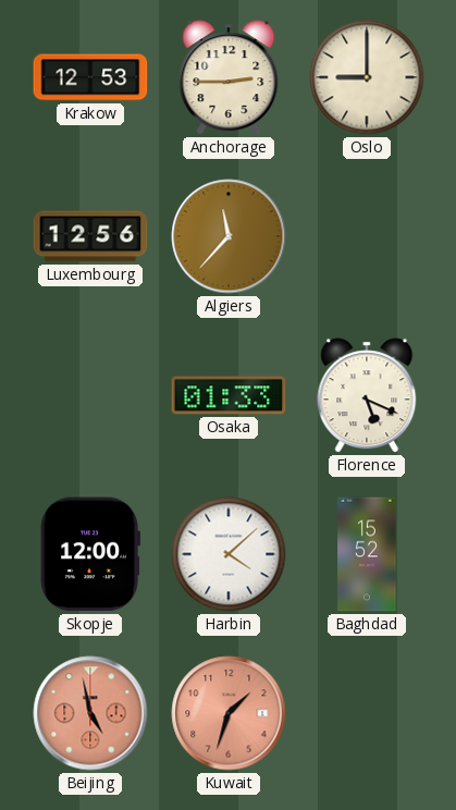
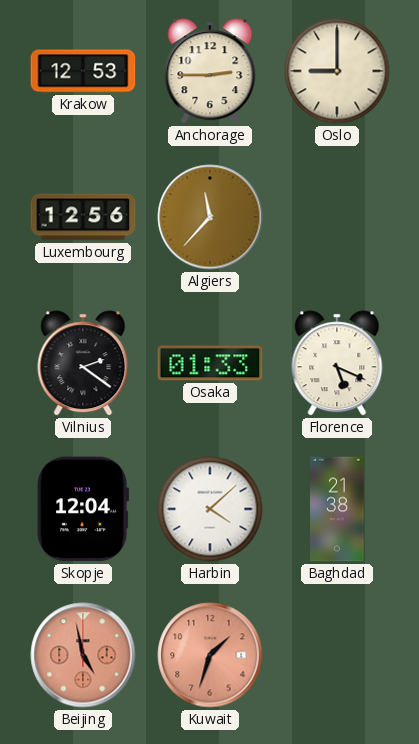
Vilnius: none -> 2:21 (83, 363)
Skopje: 12:00 -> 12:04 (83, 509)
Baghdad: 15:52 -> 21:38 (337, 509)
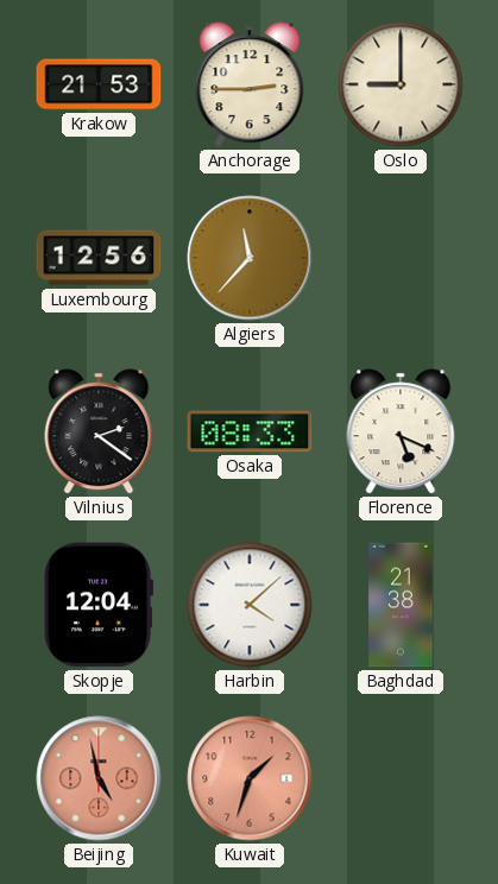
Krakow: 12:53 -> 21:53 (99, 84)
Osaka: 01:33 -> 08:33 (250, 431)
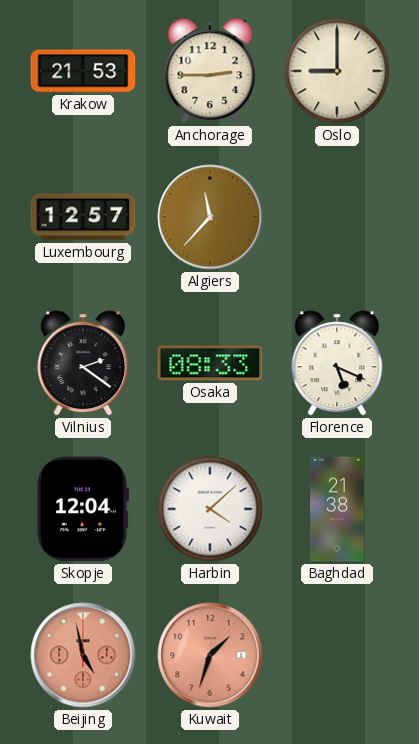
Luxembourg: 12:56 -> 12:57 (83, 217)
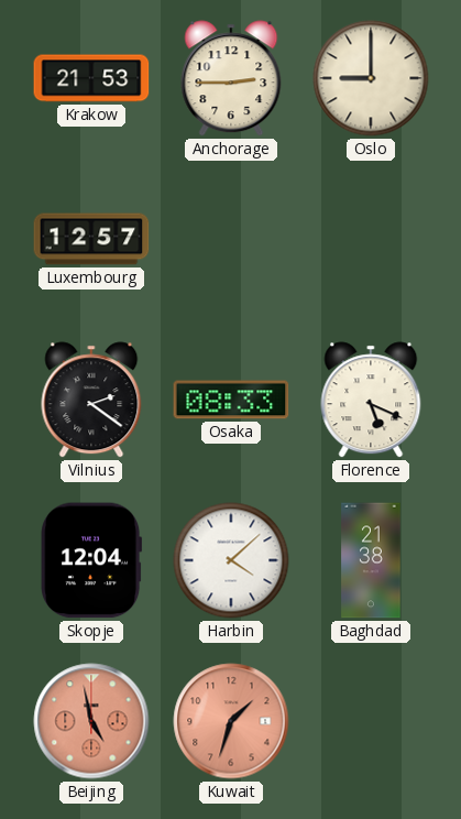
Algiers: 11:37 -> none (210, 217)
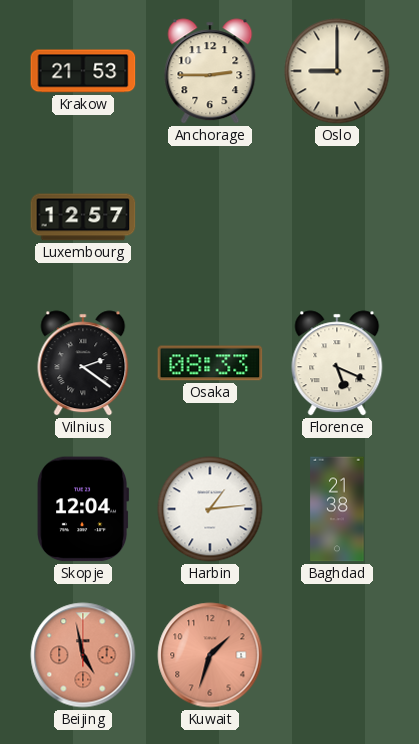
Harbin: 4:08 -> 1:14 (210, 509)
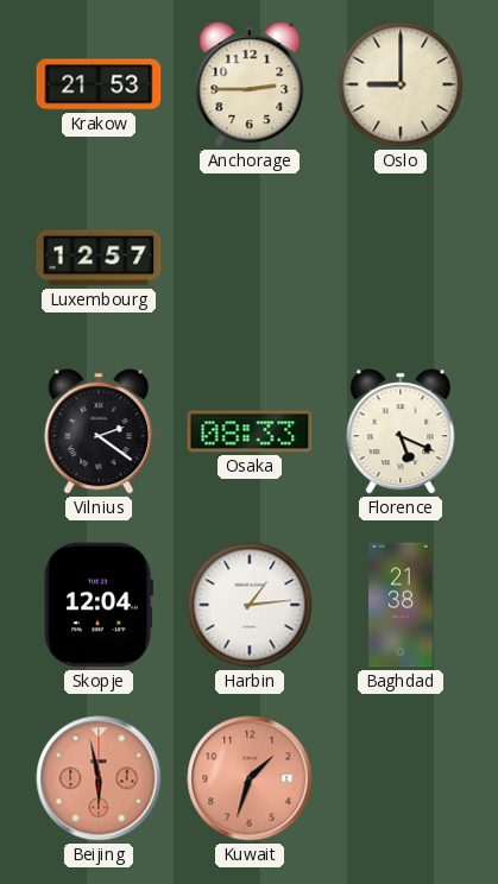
Beijing: 4:58 -> 5:58 (99, 778)
